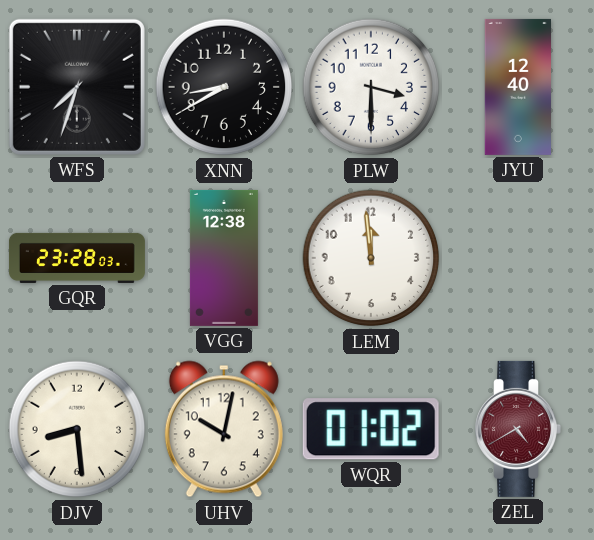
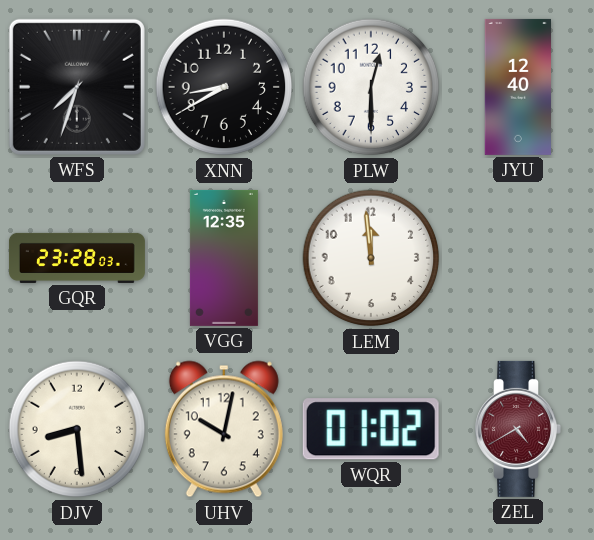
PLW: 3:30 -> 12:30 (371, 87)
VGG: 12:38 -> 12:35 (224, 258)
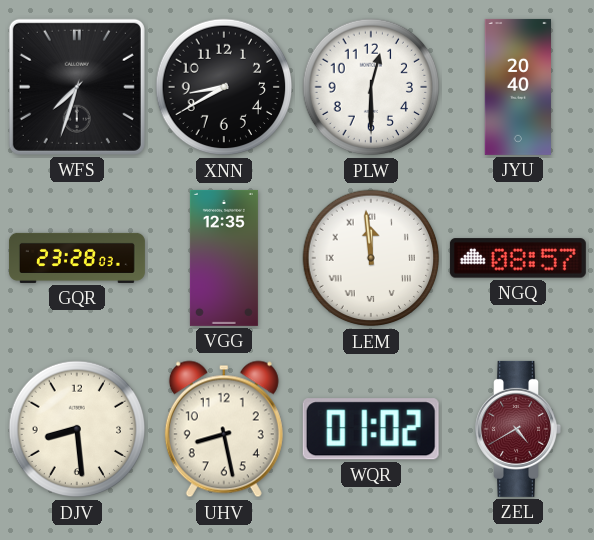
JYU: 12:40 -> 20:40 (517, 87)
LEM numerals: Arabic -> Roman (371, 258)
NGQ: none -> 08:57 (518, 258)
UHV: 10:02 -> 8:28 (224, 429)
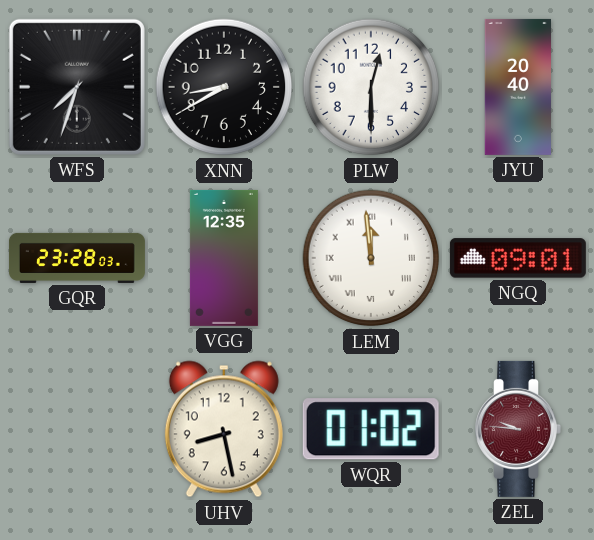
NGQ: 08:57 -> 09:01 (518, 258)
DJV: 8:29 -> none (77, 429)
ZEL: 4:40 -> 9:46 (518, 429)
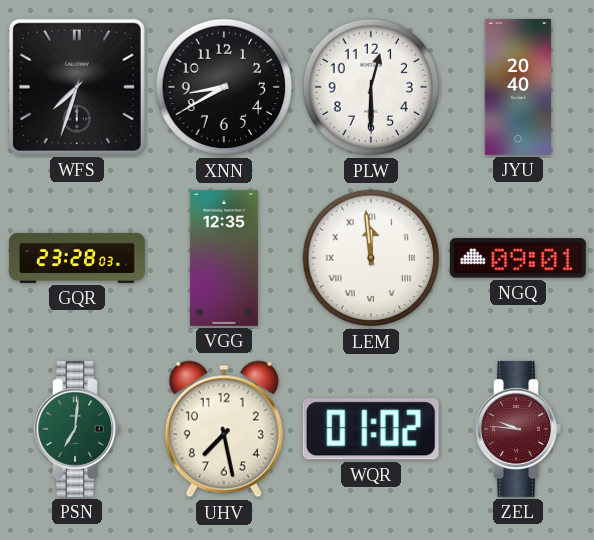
PSN: none -> 7:01 (77, 429)
UHV: 8:28 -> 7:28 (224, 429)
